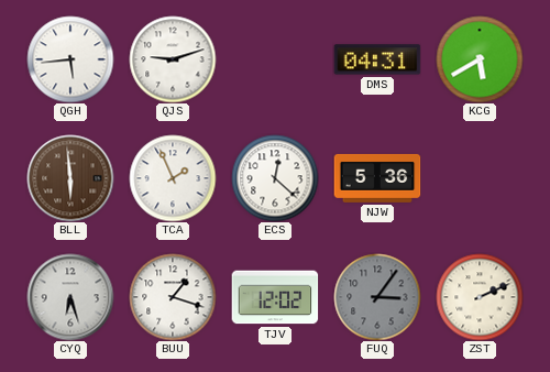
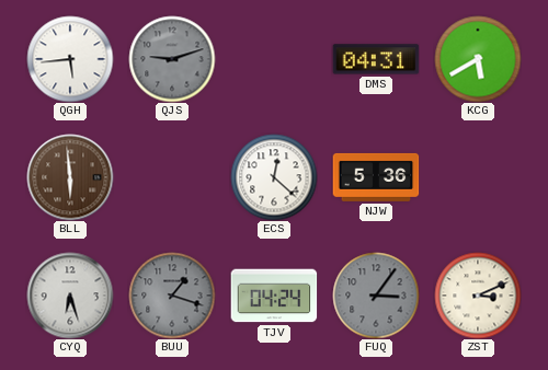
QJS dial: white -> grey (172, 59)
TCA: 1:56 -> none (173, 178)
BUU dial: white -> grey (172, 296)
TJV: 12:02 -> 04:24 (274, 296)
ZST: 2:11 -> 3:11 (478, 296)
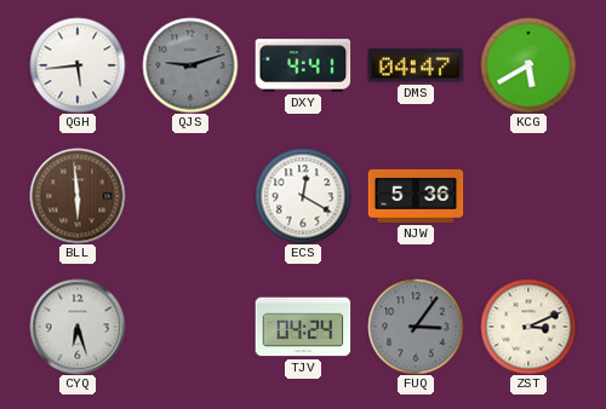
DXY: none -> 4:41 (303, 65)
DMS: 04:31 -> 04:47 (416, 65)
ECS: 12:22 -> 12:20 (303, 196)
BUU: 1:18 -> none (172, 296)
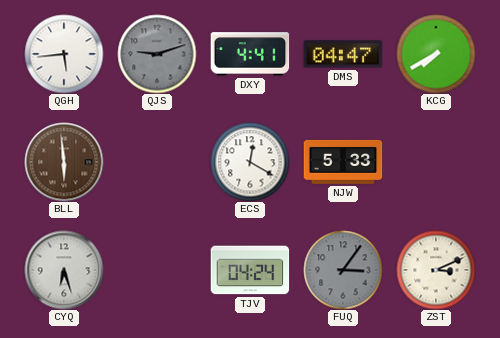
KCG: 5:40 -> 7:40 (436, 54)
NJW: 5:36 -> 5:33 (343, 162)
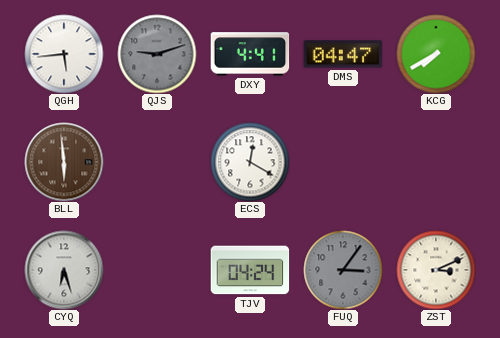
NJW: 5:33 -> none (343, 162)
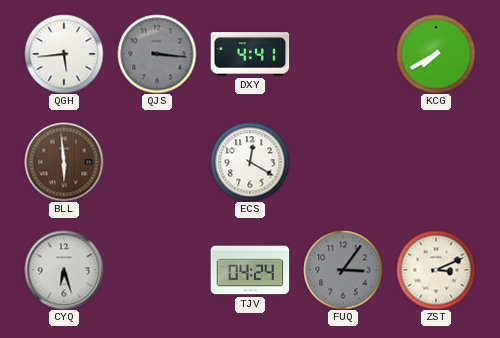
QJS: 9:12 -> 3:16 (157, 54)
DMS: 04:47 -> none (343, 54)
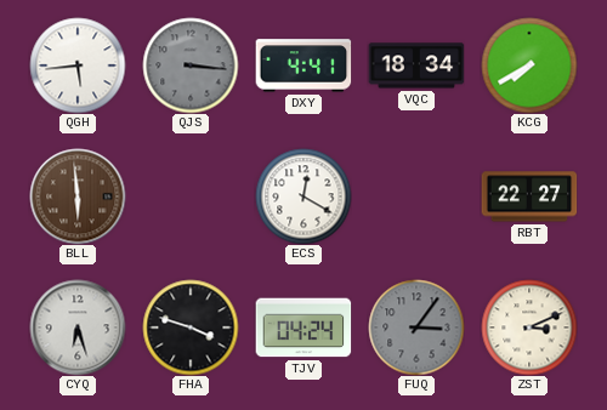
VQC: none -> 18:34 (416, 66)
RBT: none -> 22:27 (529, 197)
FHA: none -> 3:48 (191, 328)
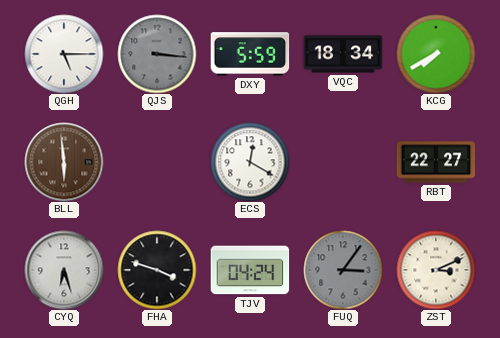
QGH: 5:44 -> 5:15 (64, 54)
DXY: 4:41 -> 5:59 (250, 54)
